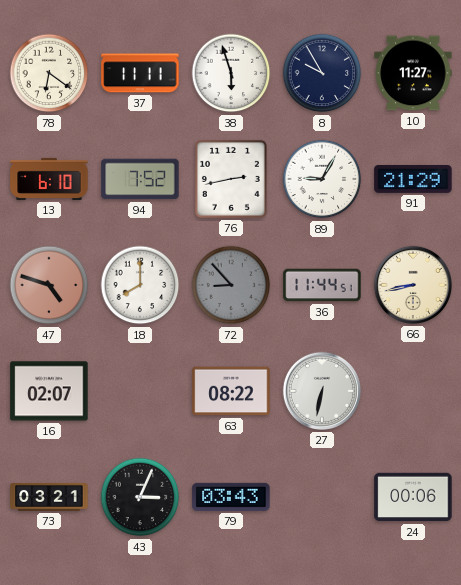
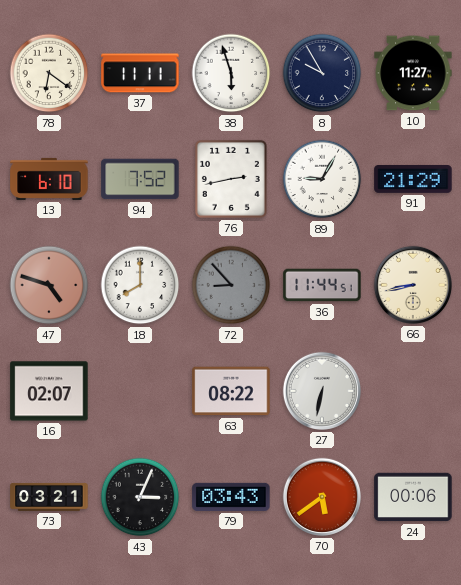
70: none -> 5:39 (322, 497)
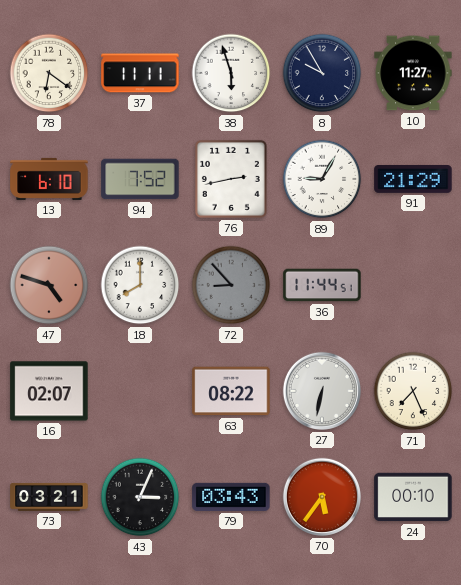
66: 8:43 -> none (413, 285)
71: none -> 7:26 (413, 391)
70: 5:39 -> 5:36 (322, 497)
24: 00:06 -> 00:10 (413, 497)
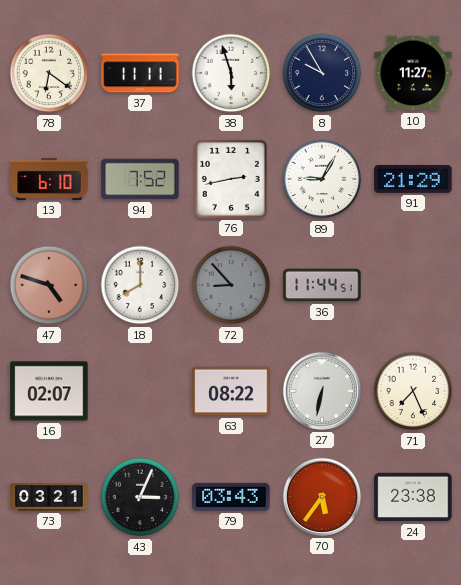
24: 00:10 -> 23:38 (413, 497)
